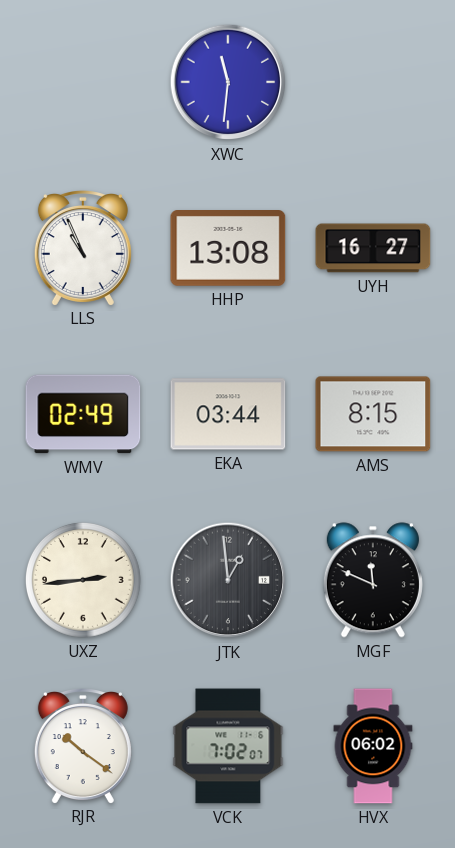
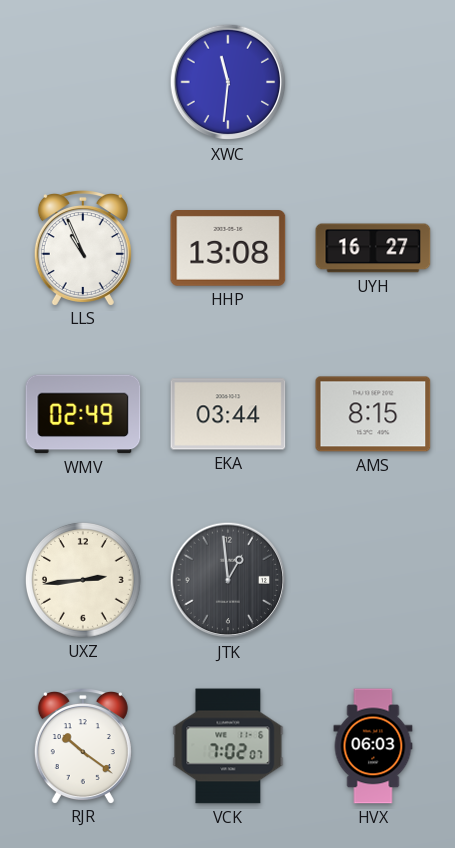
MGF: 11:49 -> none (373, 580)
HVX: 06:02 -> 06:03 (373, 746)
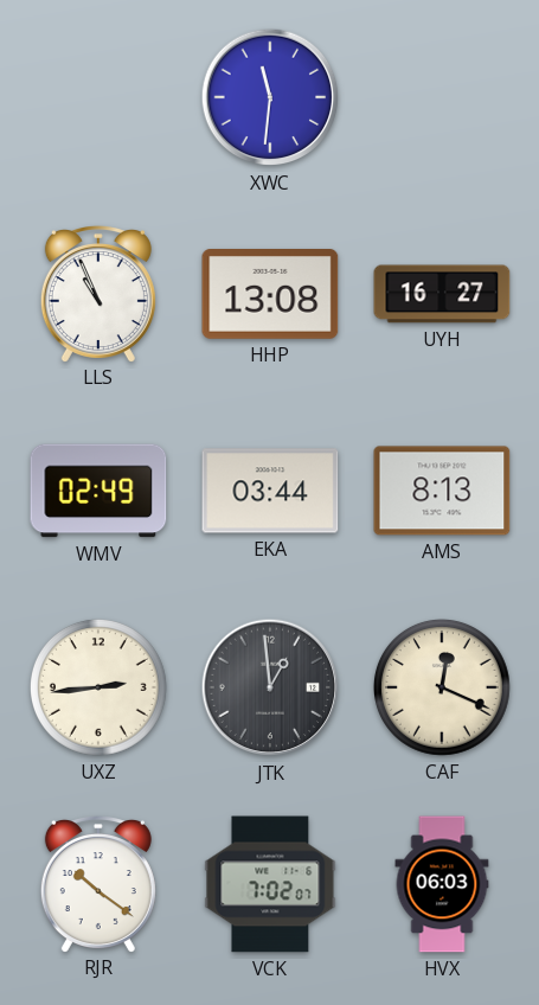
AMS: 8:15 -> 8:13 (442, 491)
CAF: none -> 12:19 (443, 689)
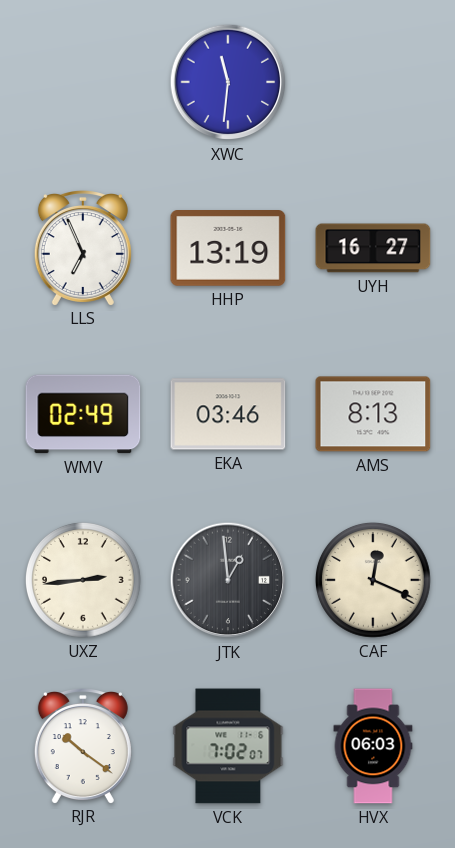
LLS: 10:56 -> 6:56 (83, 248)
HHP: 13:08 -> 13:19 (228, 249)
EKA: 03:44 -> 03:46 (228, 414)
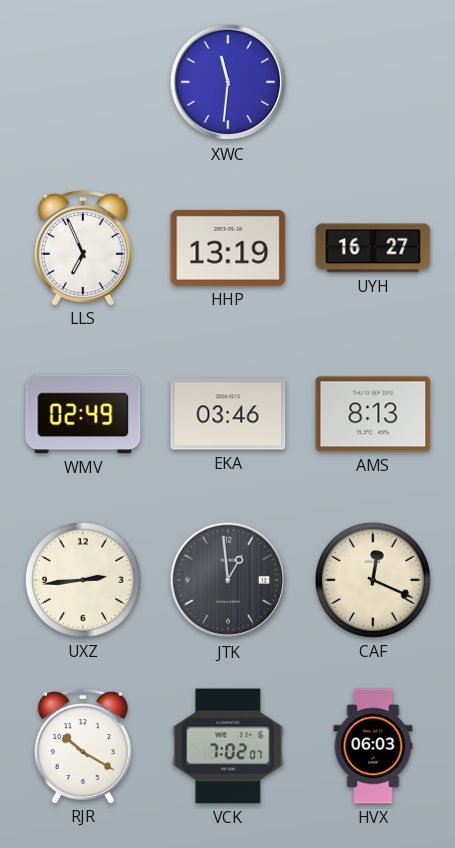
RJR: 10:21 -> 10:20 (83, 746)
